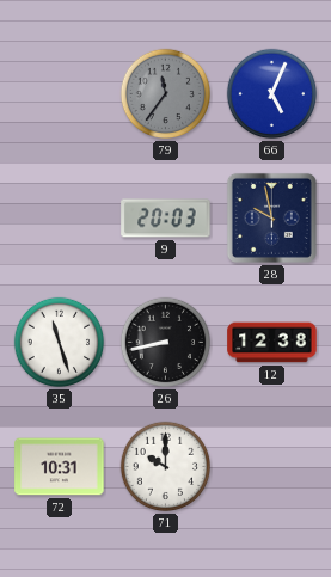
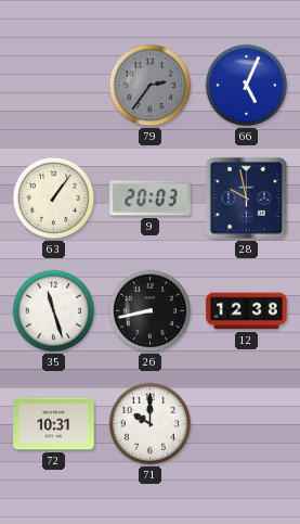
79: 11:36 -> 2:36 (151, 86)
63: none -> 1:06 (54, 199)
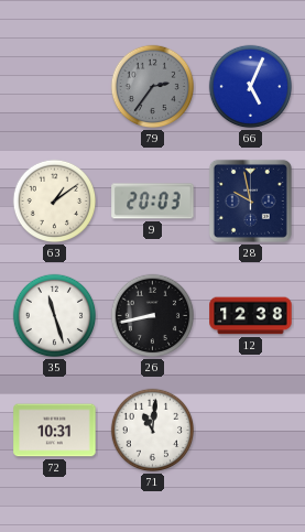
63: 1:06 -> 1:09 (55, 202)
71: 10:00 -> 11:01 (153, 431)
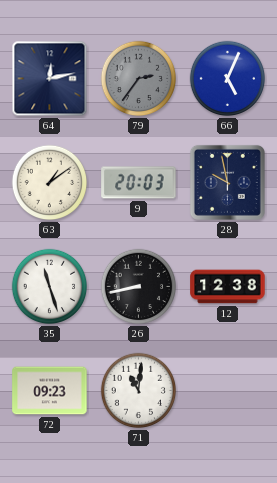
64: none -> 12:13 (50, 79)
72: 10:31 -> 09:23 (50, 391)
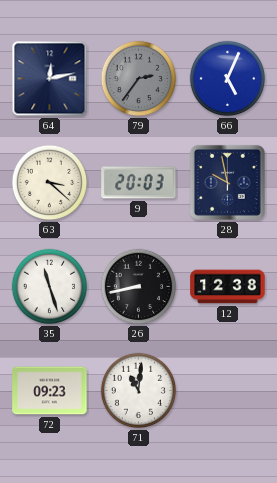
63: 1:09 -> 3:22 (50, 183)
